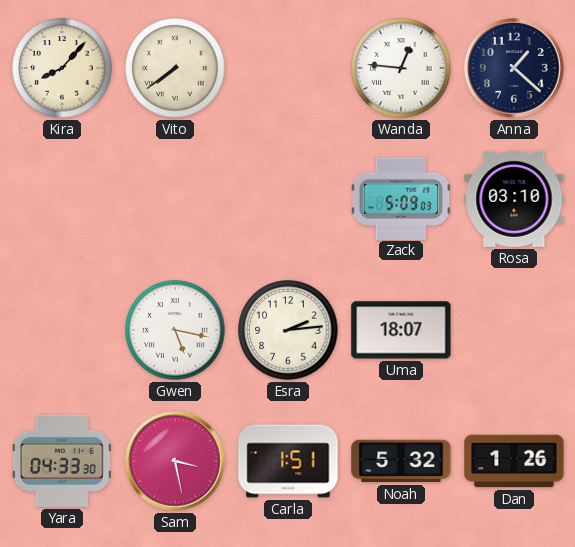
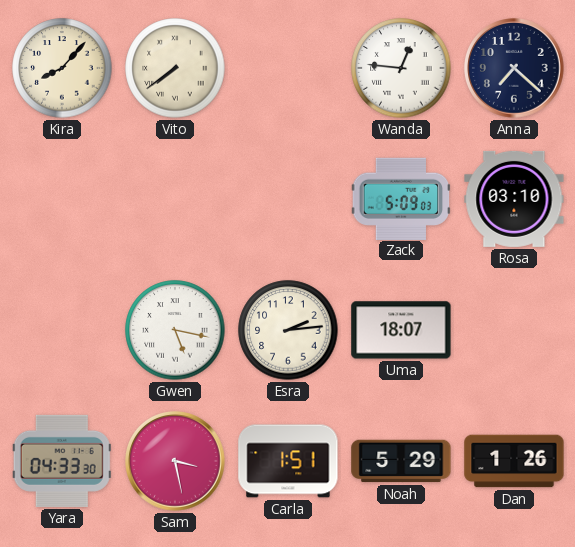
Anna: 1:22 -> 7:22 (515, 69)
Noah: 5:32 -> 5:29 (401, 461)
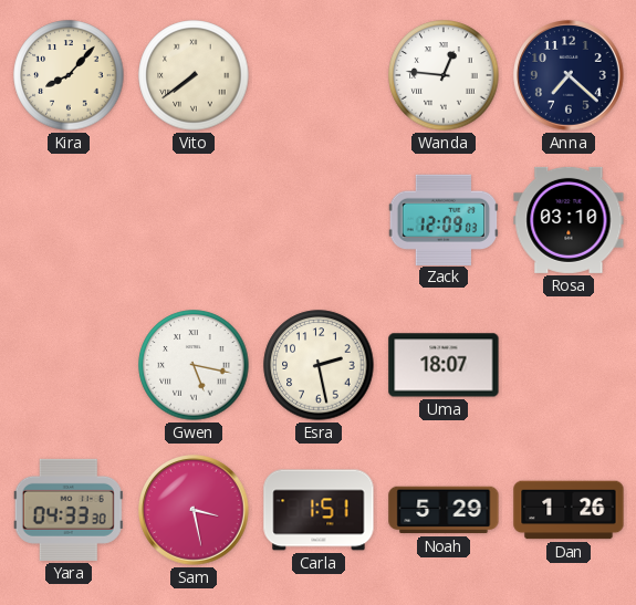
Zack: 5:09 -> 12:09 (444, 219)
Esra: 2:14 -> 2:28 (319, 365)
